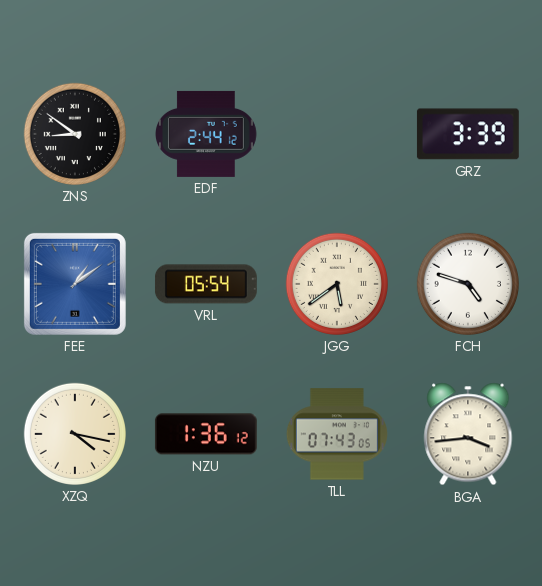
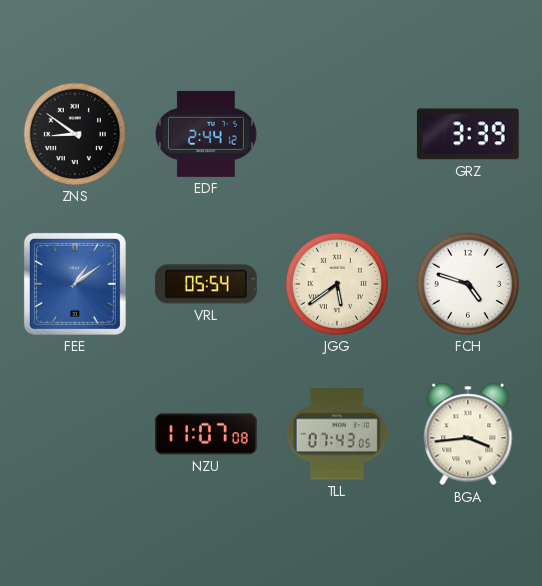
XZQ: 4:17 -> none (75, 434)
NZU: 1:36 -> 11:07 (206, 434)
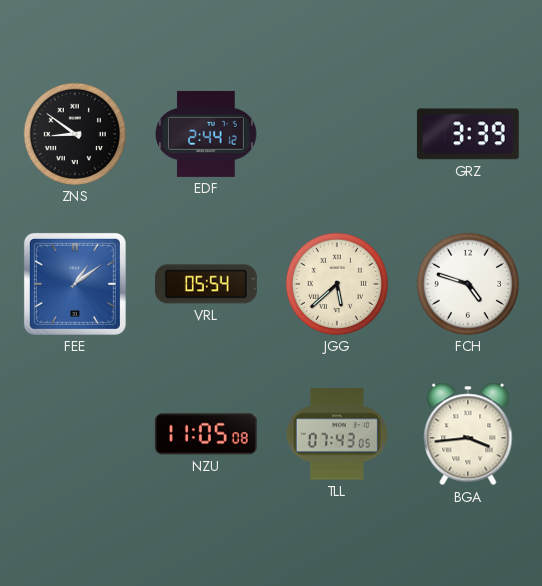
JGG: 5:39 -> 5:38 (337, 284)
NZU: 11:07 -> 11:05 (206, 434)
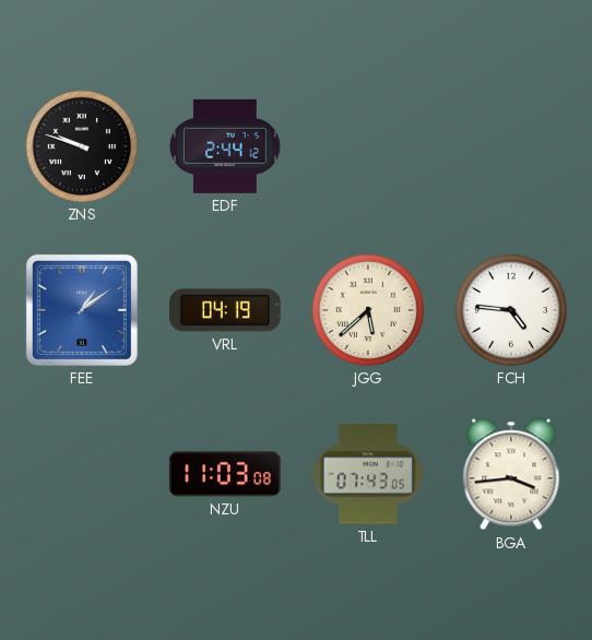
ZNS: 8:51 -> 9:48 (82, 146)
GRZ: 3:39 -> none (468, 134)
VRL: 05:54 -> 04:19 (225, 310)
FCH: 4:48 -> 4:46 (511, 310)
NZU: 11:05 -> 11:03 (225, 474)
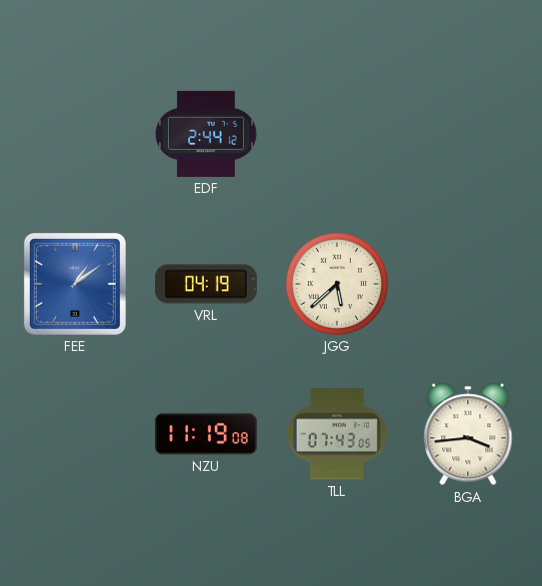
ZNS: 9:48 -> none (82, 146)
FCH: 4:46 -> none (511, 310)
NZU: 11:03 -> 11:19 (206, 434)
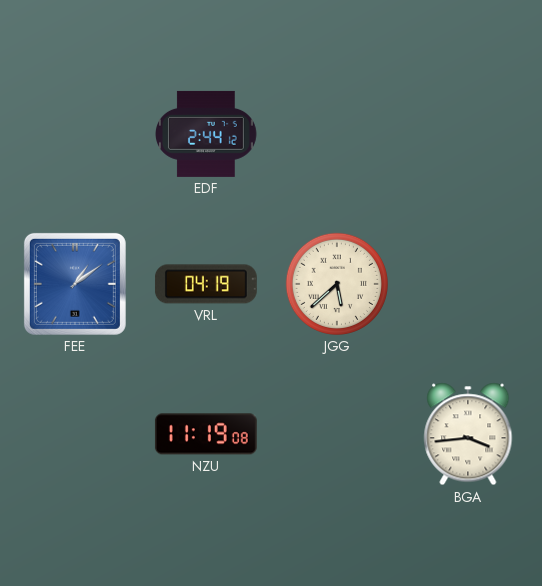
TLL: 07:43 -> none (337, 434)
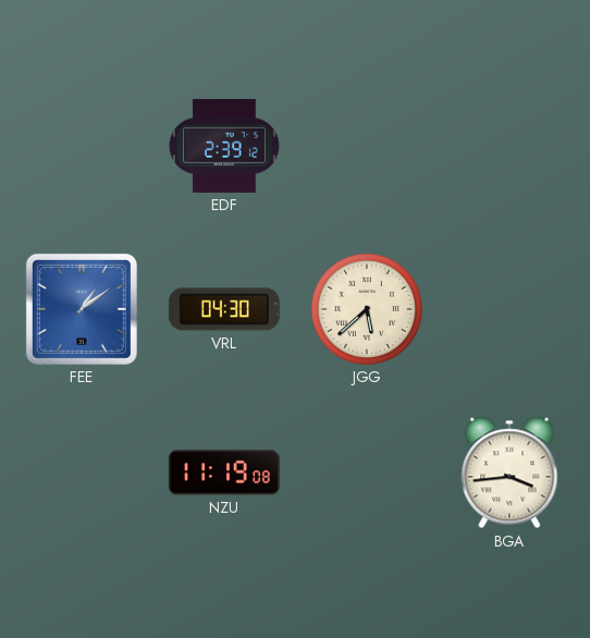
EDF: 2:44 -> 2:39 (225, 146)
VRL: 04:19 -> 04:30 (224, 309)
